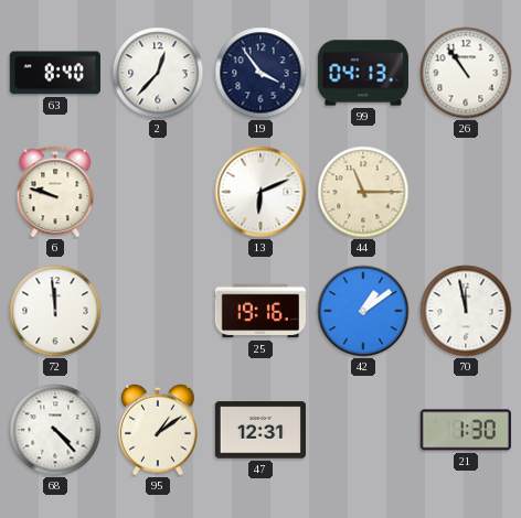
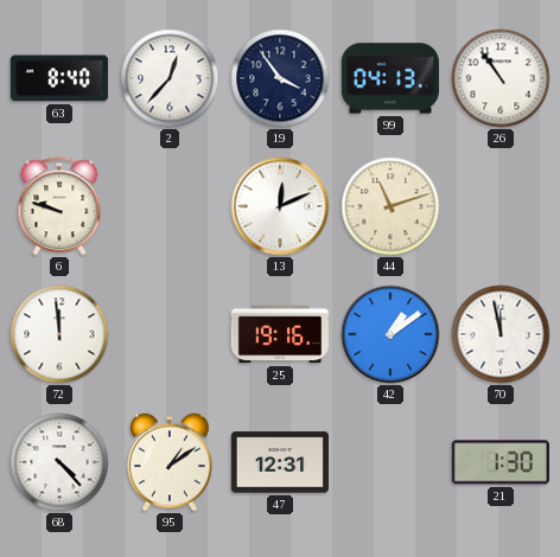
13: 6:11 -> 12:11 (280, 206)
44: 11:15 -> 11:12 (390, 206)
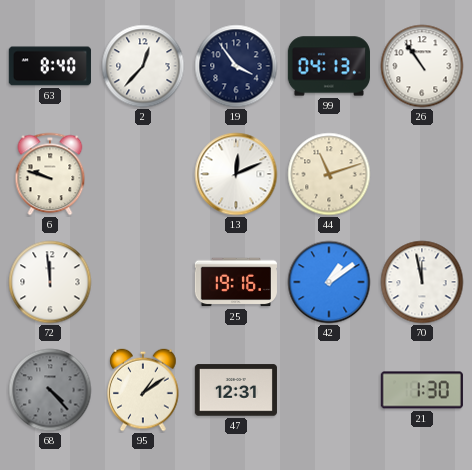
68 dial: white -> grey (50, 390)
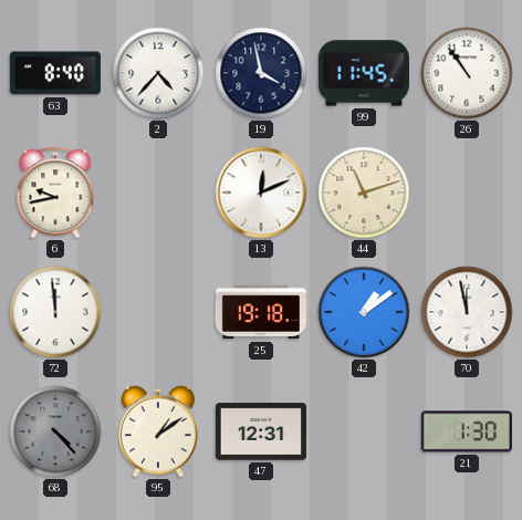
2: 12:37 -> 4:37 (158, 73)
19: 3:54 -> 3:58 (261, 73)
99: 04:13 -> 11:45 (364, 73)
6: 9:48 -> 9:43 (55, 193)
25: 19:16 -> 19:18 (261, 312)
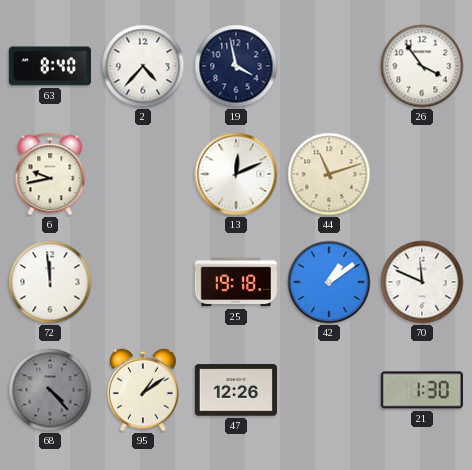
99: 11:45 -> none (364, 73)
26: 10:54 -> 3:54 (422, 66)
70: 11:58 -> 11:49 (422, 282)
47: 12:31 -> 12:26 (236, 390)
